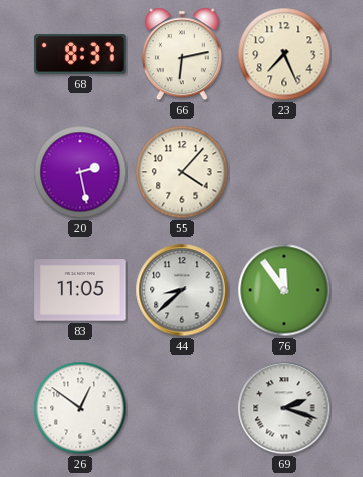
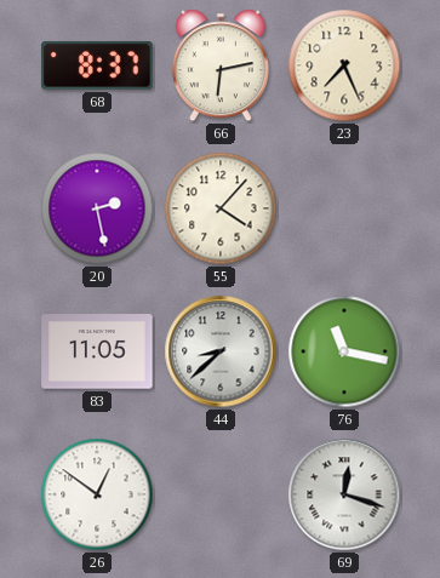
76: 11:54 -> 11:17 (344, 351)
69: 2:18 -> 12:18 (344, 494)
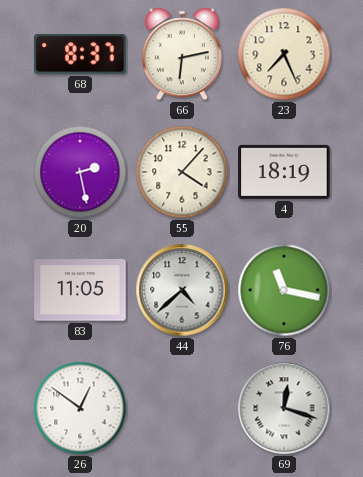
4: none -> 18:19 (284, 172)
44: 8:38 -> 4:38 (182, 290)
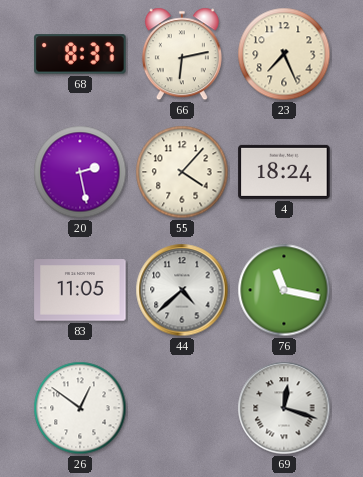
4: 18:19 -> 18:24 (284, 172)
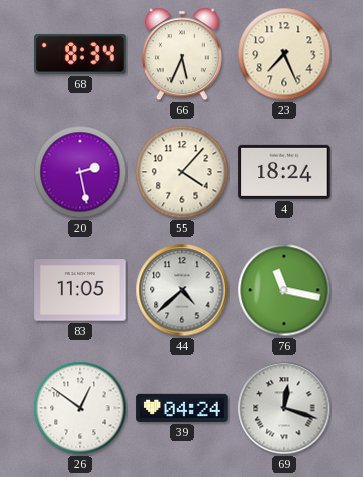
68: 8:37 -> 8:34 (80, 54)
66: 6:13 -> 5:34 (182, 54)
39: none -> 04:24 (182, 408)
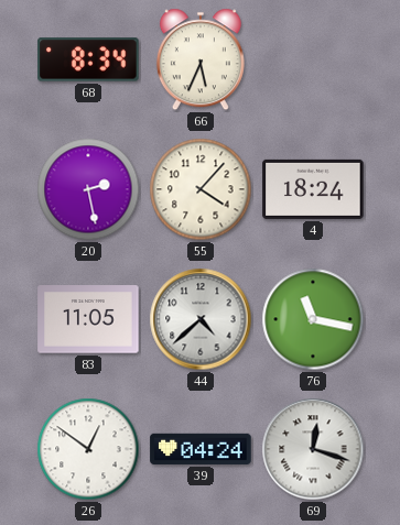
23: 7:26 -> none (284, 54)
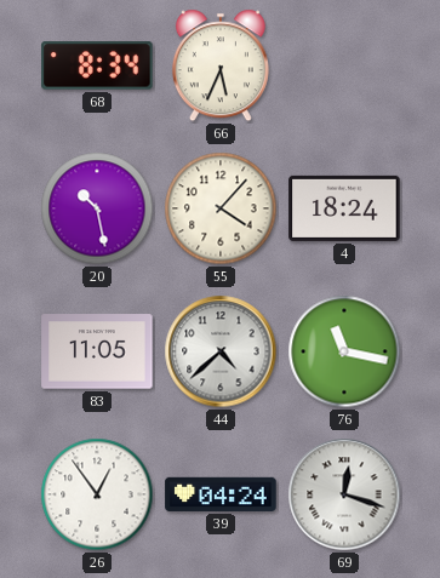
20: 2:28 -> 10:28 (97, 208)
26: 12:51 -> 12:54 (97, 494)
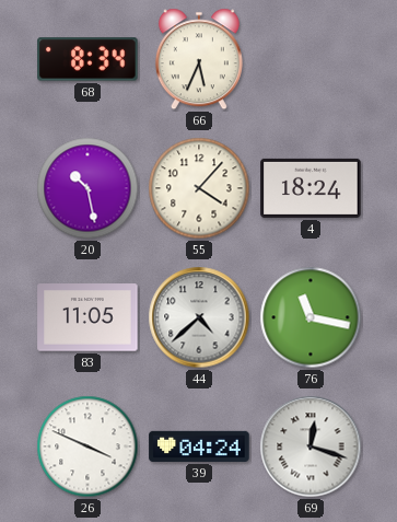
26: 12:54 -> 3:49 (87, 446)
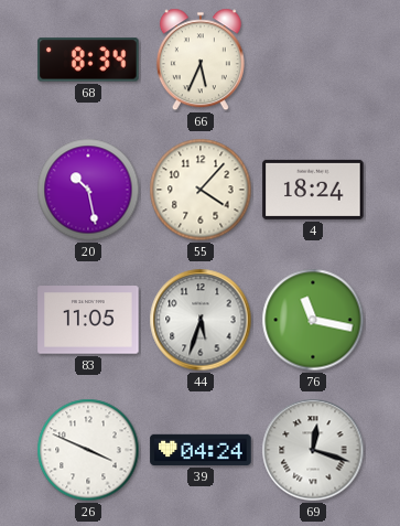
44: 4:38 -> 5:33 (201, 320)
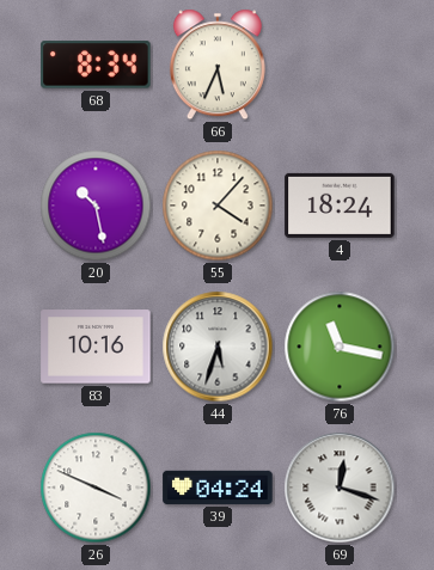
83: 11:05 -> 10:16 (96, 347)
